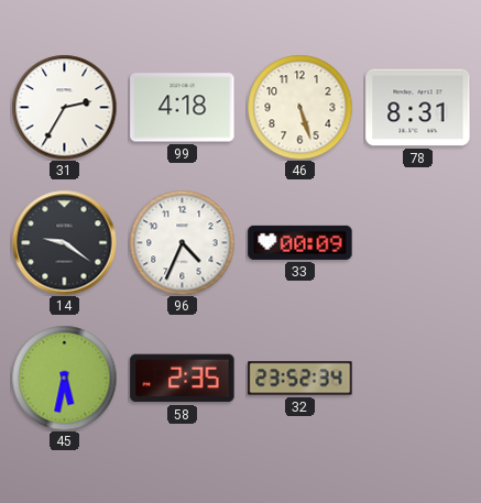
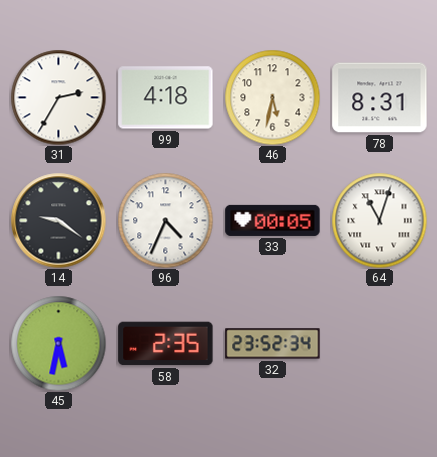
46: 5:27 -> 5:32 (272, 97)
33: 00:09 -> 00:05 (273, 220)
64: none -> 11:03 (379, 220)
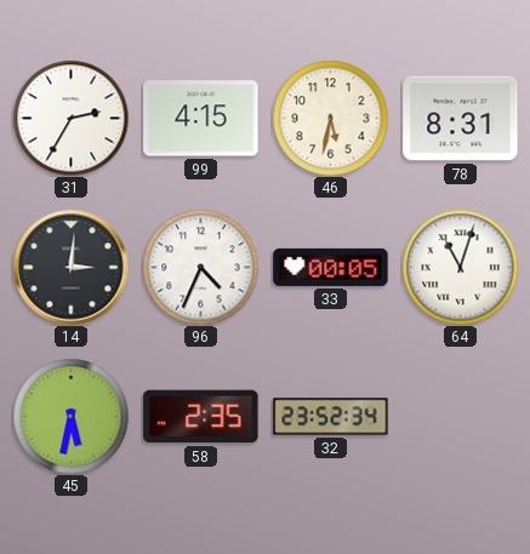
99: 4:18 -> 4:15 (201, 119)
14: 9:21 -> 3:01 (70, 267)
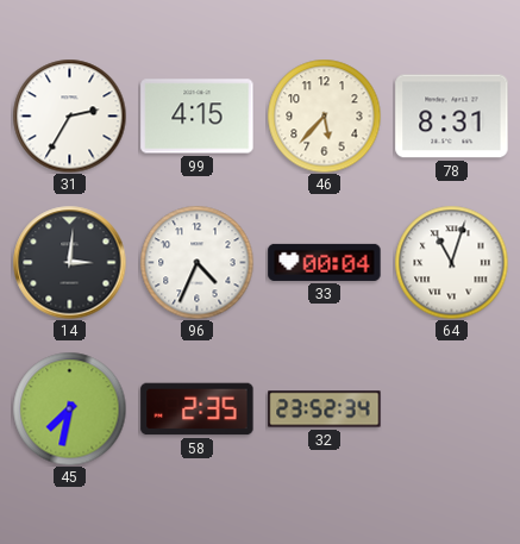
46: 5:32 -> 5:37 (324, 115)
33: 00:05 -> 00:04 (325, 262)
45: 5:32 -> 7:32 (69, 408)
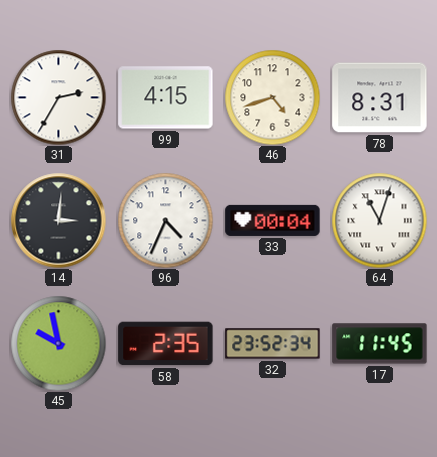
46: 5:37 -> 4:42 (272, 97)
45: 7:32 -> 9:58 (58, 343)
17: none -> 11:45 (380, 344)
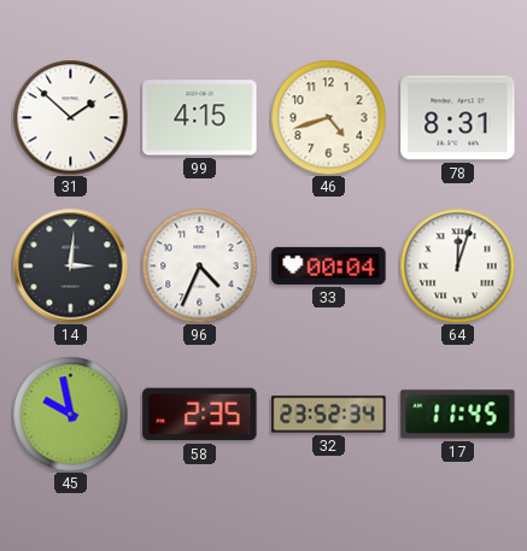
31: 2:35 -> 1:52 (70, 117)
64: 11:03 -> 12:03 (457, 265)
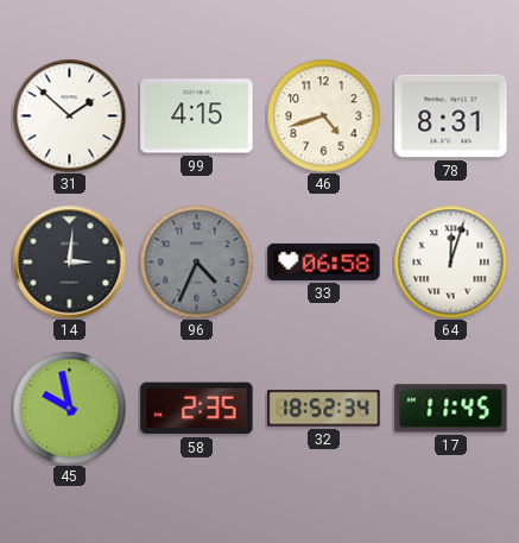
96 dial: white -> grey (196, 261)
33: 00:04 -> 06:58 (324, 261)
32: 23:52 -> 18:52 (324, 409)
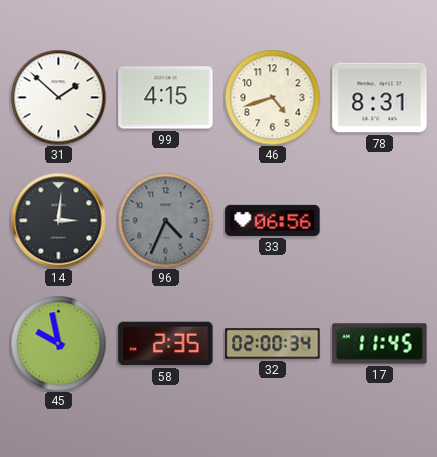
33: 06:58 -> 06:56 (273, 220)
64: 12:03 -> none (450, 261)
32: 18:52 -> 02:00 (273, 344)
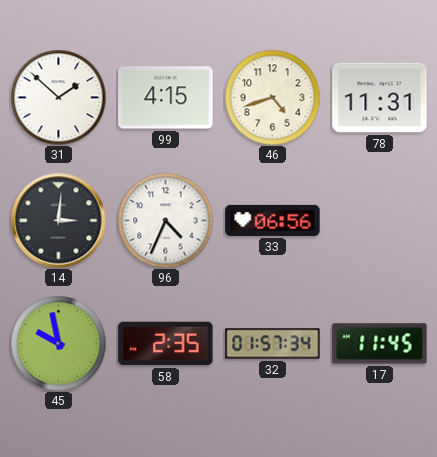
78: 8:31 -> 11:31 (380, 98)
96 dial: grey -> white (165, 220)
32: 02:00 -> 01:57 (273, 344)
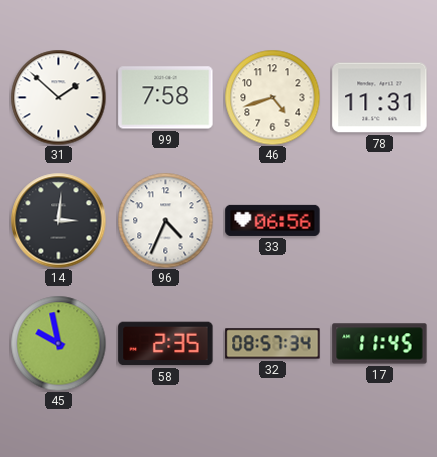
99: 4:15 -> 7:58 (166, 98)
32: 01:57 -> 08:57 (273, 344)
